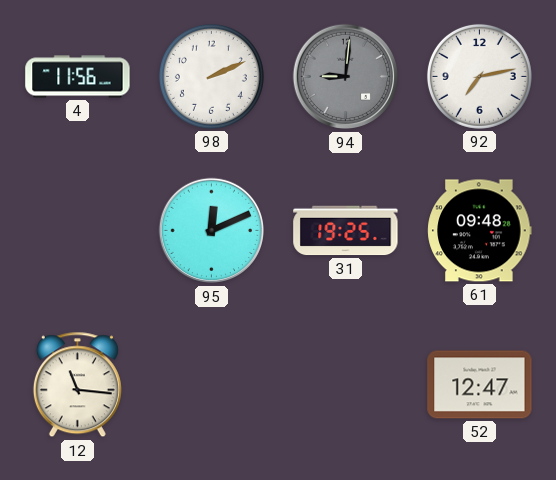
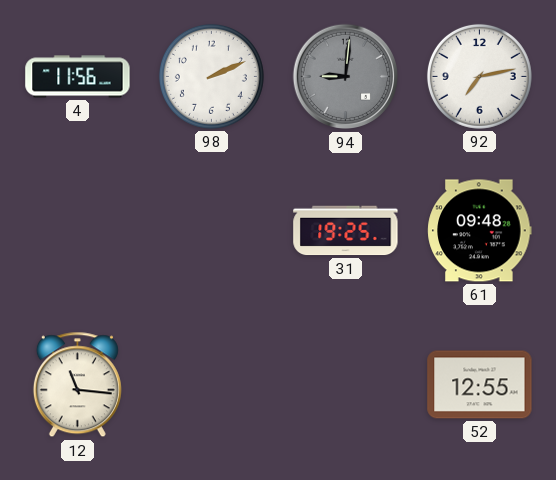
95: 12:11 -> none (212, 231)
52: 12:47 -> 12:55 (480, 385)
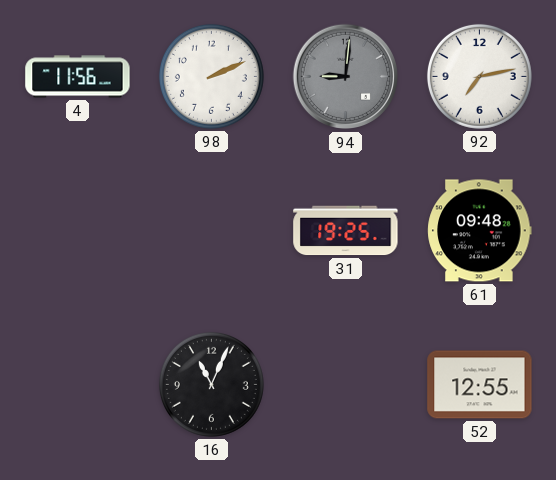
12: 11:16 -> none (77, 385)
16: none -> 11:04 (211, 384)
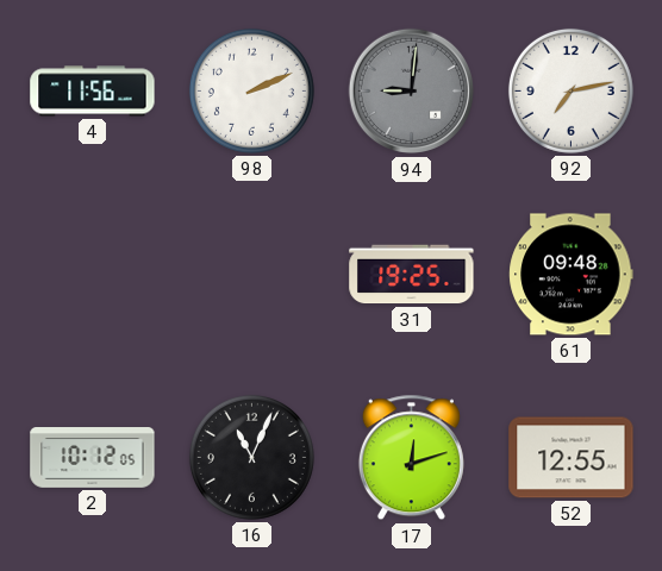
2: none -> 10:12 (93, 458)
17: none -> 12:12 (411, 458)
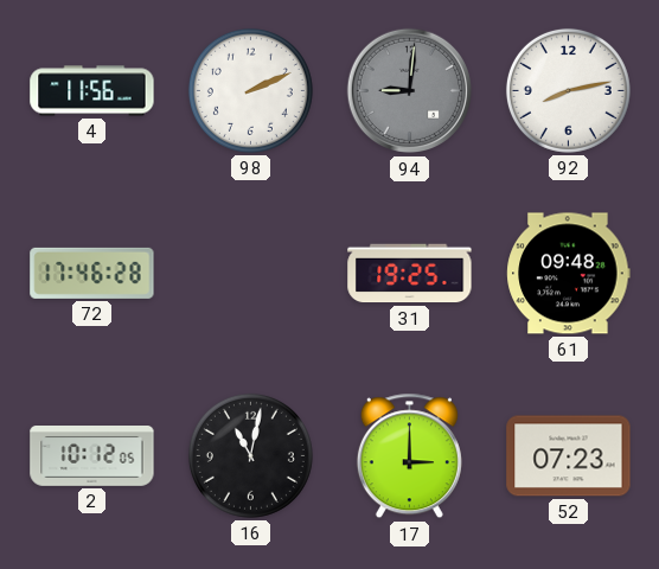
92: 7:13 -> 8:13 (568, 90)
72: none -> 17:46 (92, 273)
16: 11:04 -> 11:02 (250, 455)
17: 12:12 -> 3:00 (409, 456)
52: 12:55 -> 07:23 (569, 456)
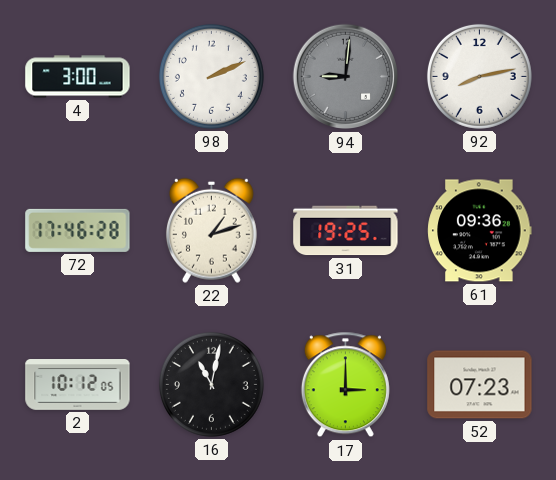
4: 11:56 -> 3:00 (78, 77)
22: none -> 1:12 (211, 230)
61: 09:48 -> 09:36 (480, 231)
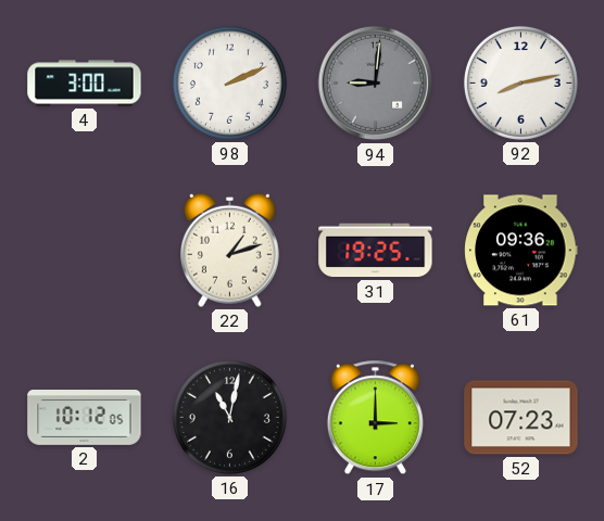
72: 17:46 -> none (78, 230)
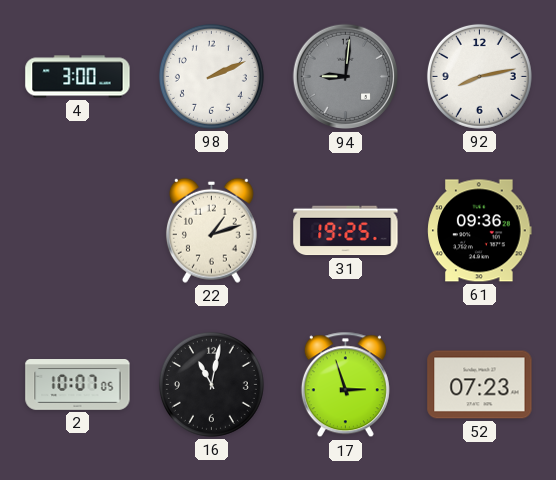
2: 10:12 -> 10:07 (78, 385)
17: 3:00 -> 2:57 (345, 385)
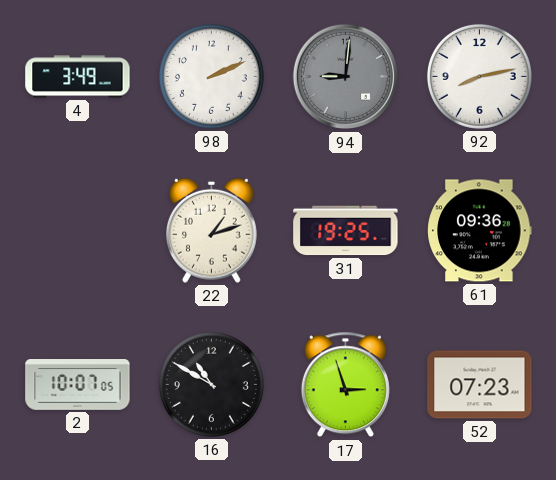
4: 3:00 -> 3:49 (78, 77)
16: 11:02 -> 10:50 (211, 384)
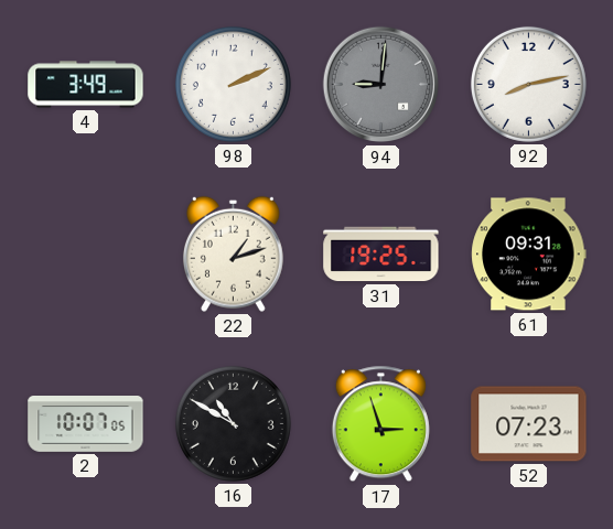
61: 09:36 -> 09:31 (529, 255)
